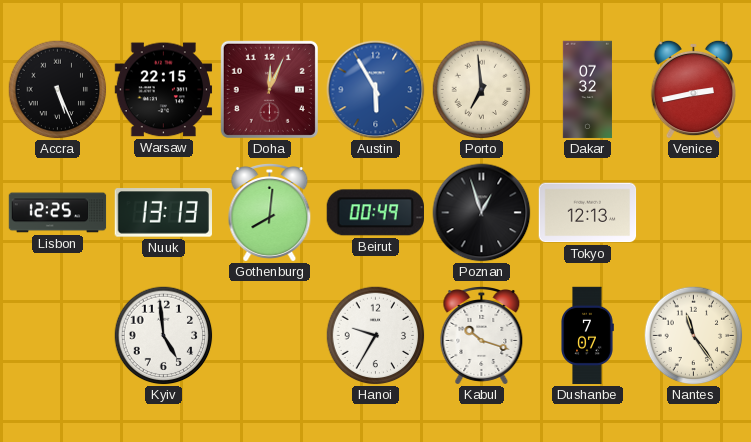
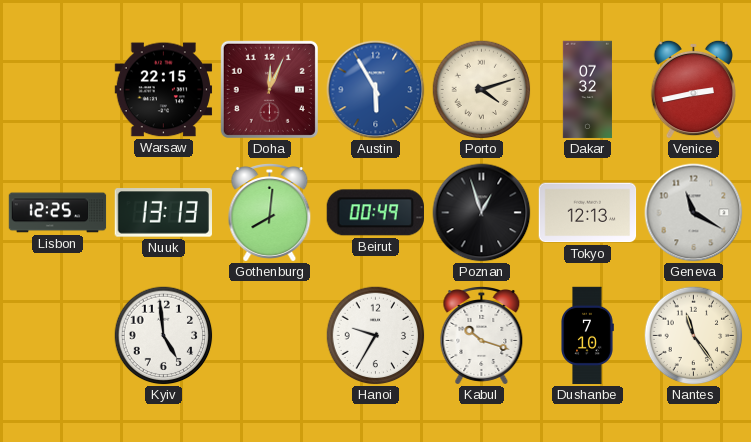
Accra: 5:26 -> none (58, 90)
Porto: 6:59 -> 4:12 (482, 90)
Geneva: none -> 11:20 (694, 213)
Dushanbe: 7:07 -> 7:10 (587, 336)
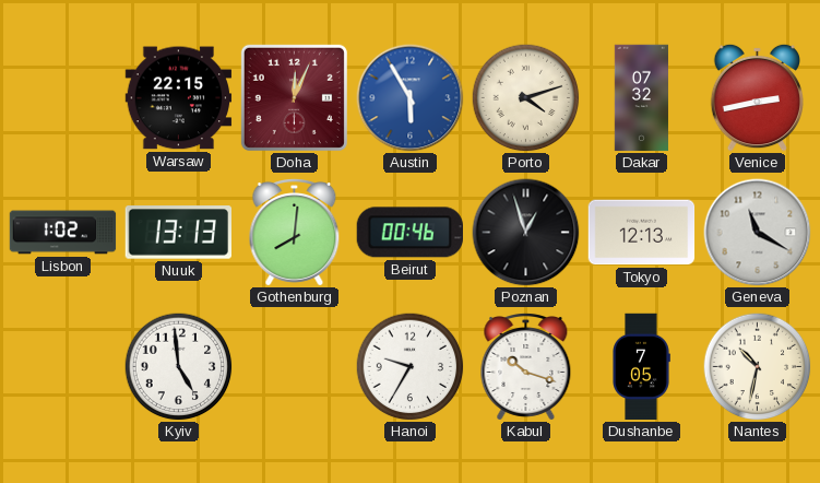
Lisbon: 12:25 -> 1:02 (63, 233)
Beirut: 00:49 -> 00:46 (409, 233)
Dushanbe: 7:10 -> 7:05 (641, 367)
Nantes: 11:24 -> 10:32 (758, 367)
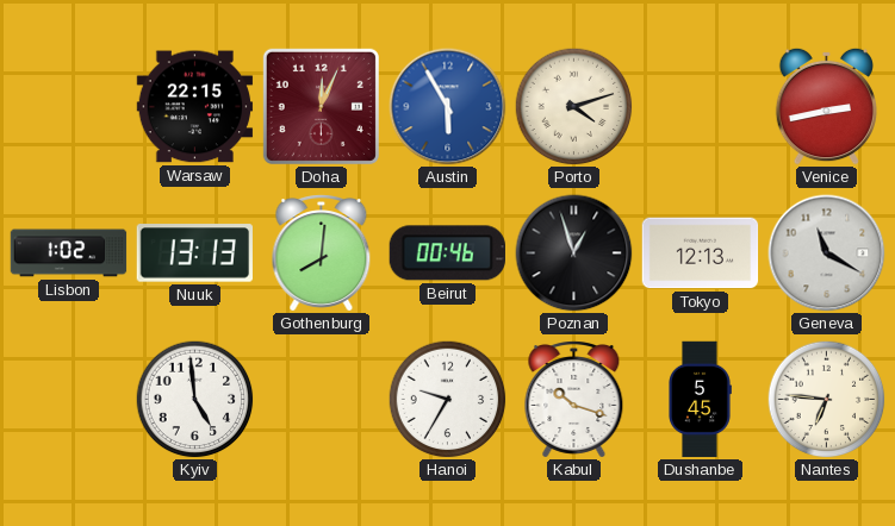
Dakar: 07:32 -> none (641, 98)
Dushanbe: 7:05 -> 5:45 (700, 400)
Nantes: 10:32 -> 6:46 (827, 400)
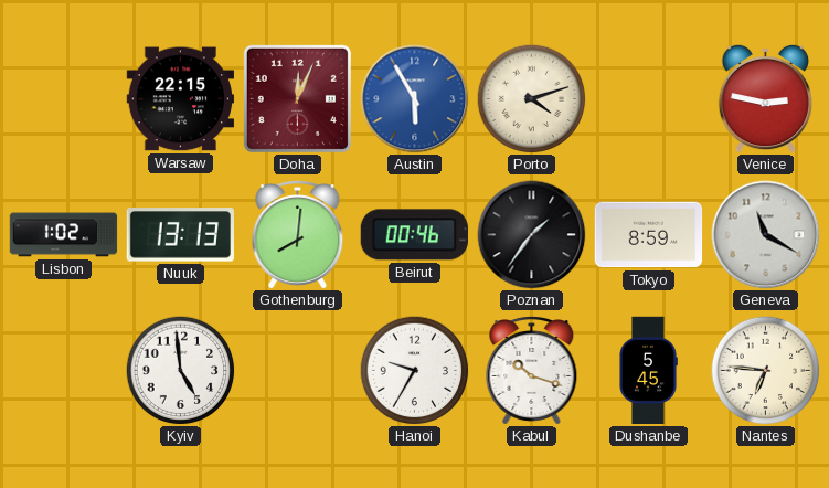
Venice: 2:43 -> 2:47 (765, 98)
Poznan: 12:57 -> 1:36 (532, 235)
Tokyo: 12:13 -> 8:59 (649, 235)
